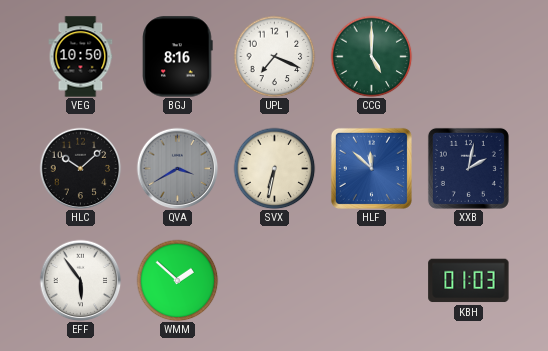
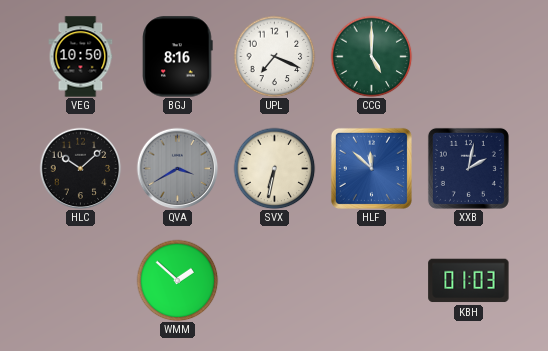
EFF: 5:54 -> none (80, 280)
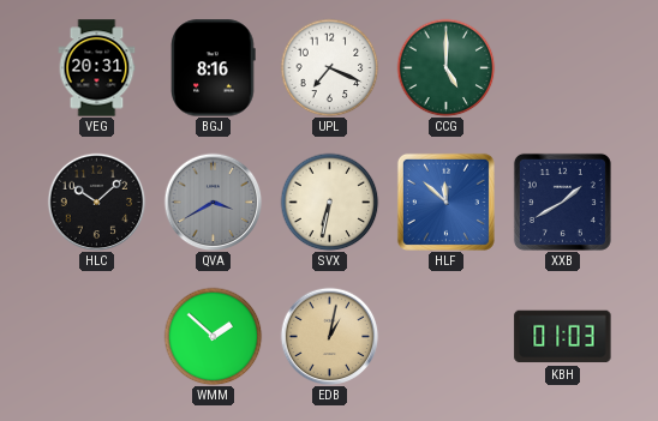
VEG: 10:50 -> 20:31 (97, 68)
XXB: 2:02 -> 1:40 (562, 202)
EDB: none -> 1:02 (329, 336)
